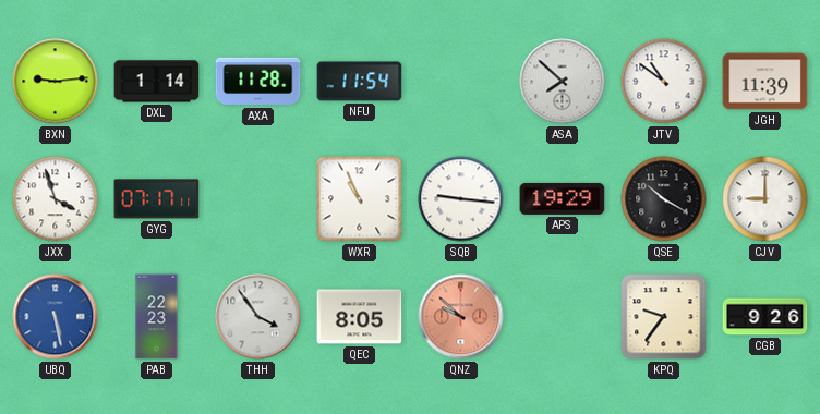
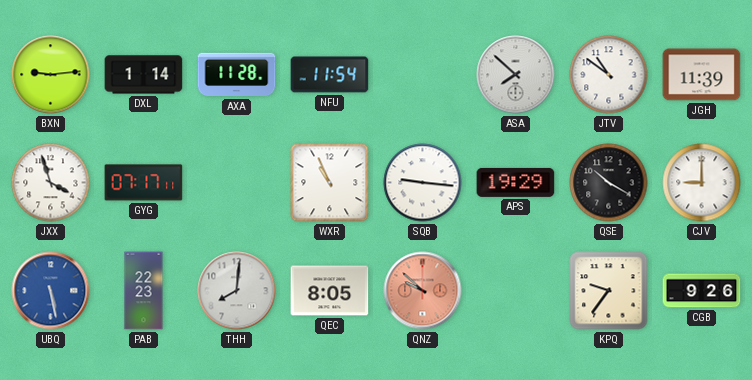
THH: 3:54 -> 8:01 (237, 291)
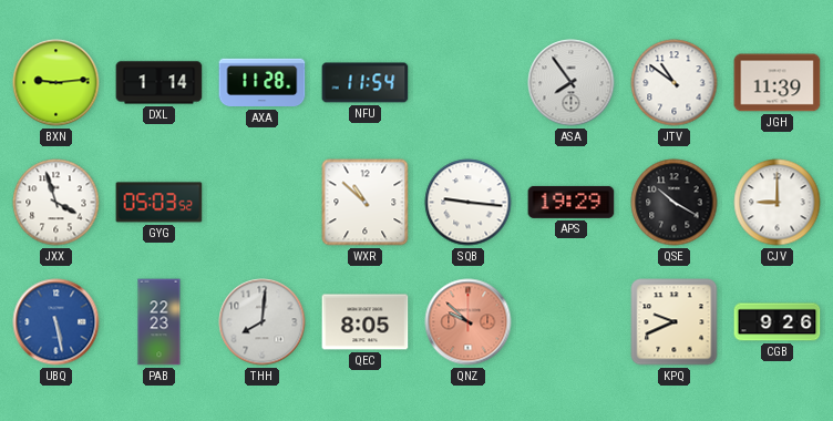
ASA: 7:52 -> 7:54 (572, 83)
GYG: 07:17 -> 05:03 (160, 203)
WXR: 10:56 -> 10:52 (366, 203)
KPQ: 9:36 -> 9:41 (675, 322)
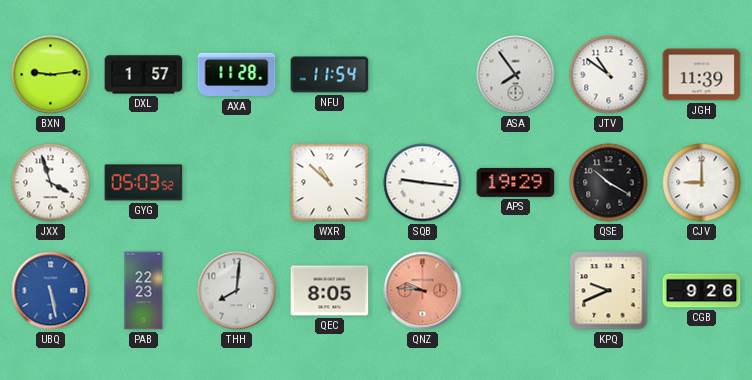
DXL: 1:14 -> 1:57 (144, 75)
QNZ: 9:52 -> 9:46 (423, 291)
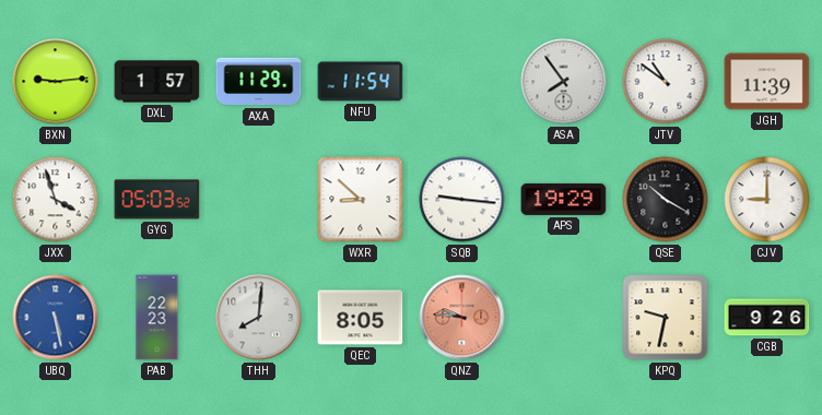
AXA: 11:28 -> 11:29 (259, 82)
WXR: 10:52 -> 8:52 (361, 200)
KPQ: 9:41 -> 9:32 (666, 318)
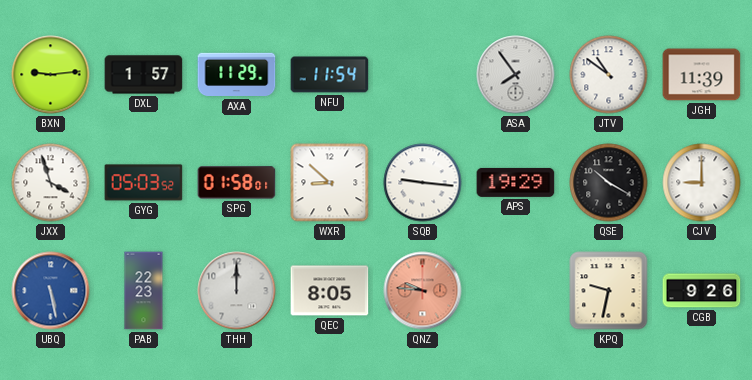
SPG: none -> 01:58 (237, 183)
THH: 8:01 -> 12:00 (237, 291)
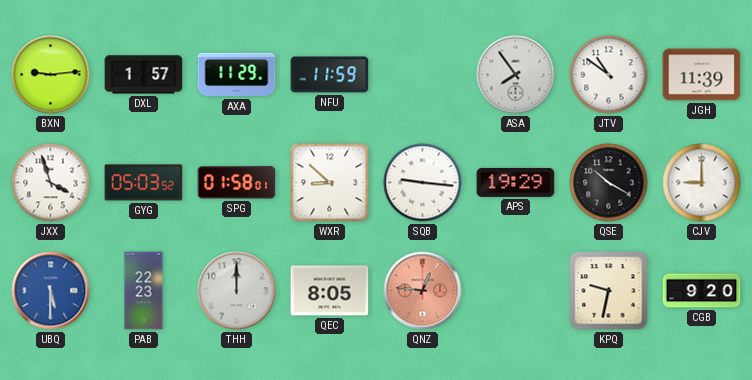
NFU: 11:54 -> 11:59 (330, 75)
UBQ: 5:28 -> 5:30 (51, 291)
QNZ: 9:46 -> 12:46 (423, 291)
CGB: 9:26 -> 9:20 (702, 291)
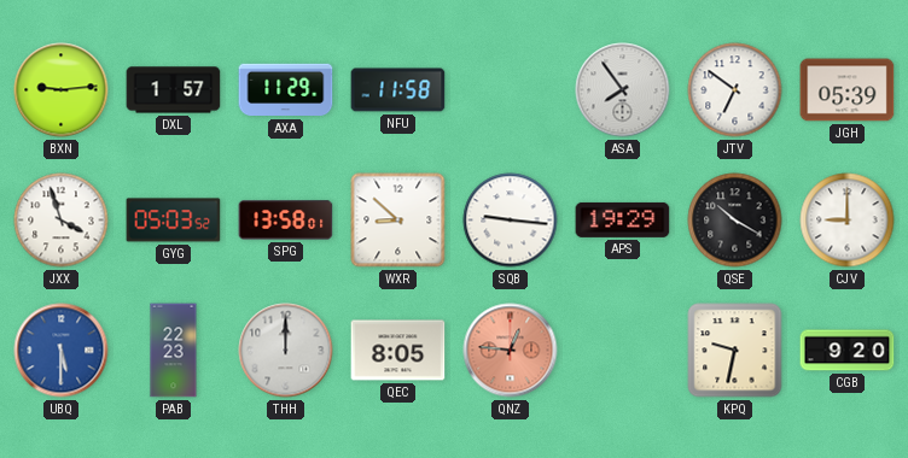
NFU: 11:59 -> 11:58 (398, 90)
JTV: 10:51 -> 6:51 (735, 90)
JGH: 11:39 -> 05:39 (848, 90)
SPG: 01:58 -> 13:58 (286, 221)
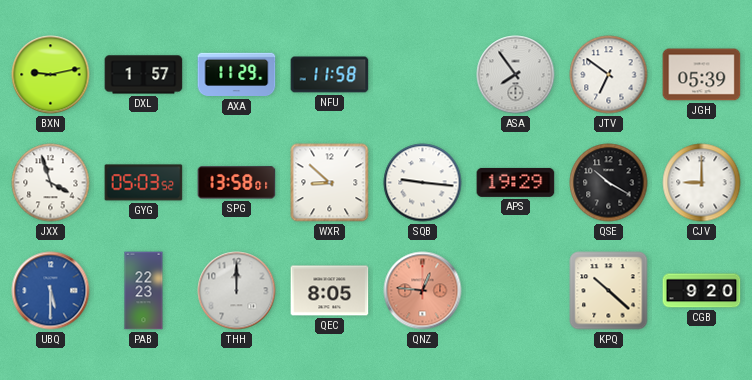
BXN: 9:14 -> 9:13 (51, 75)
KPQ: 9:32 -> 10:22 (609, 291)
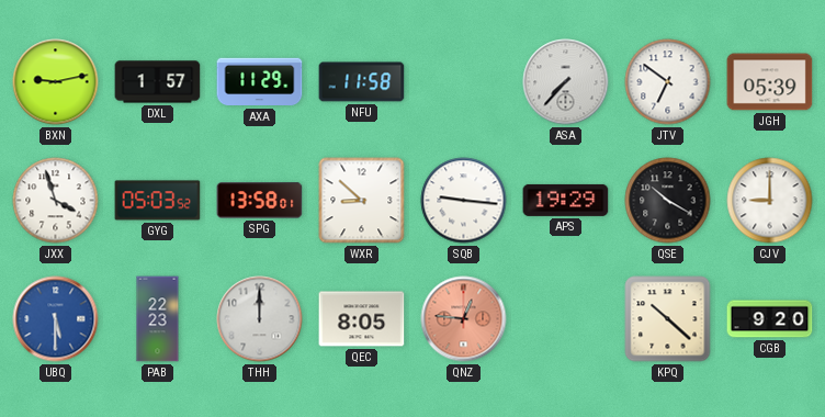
ASA: 7:54 -> 7:37 (566, 82)
